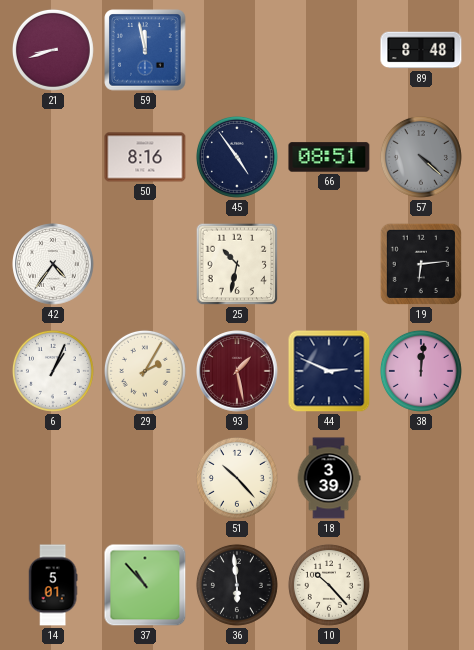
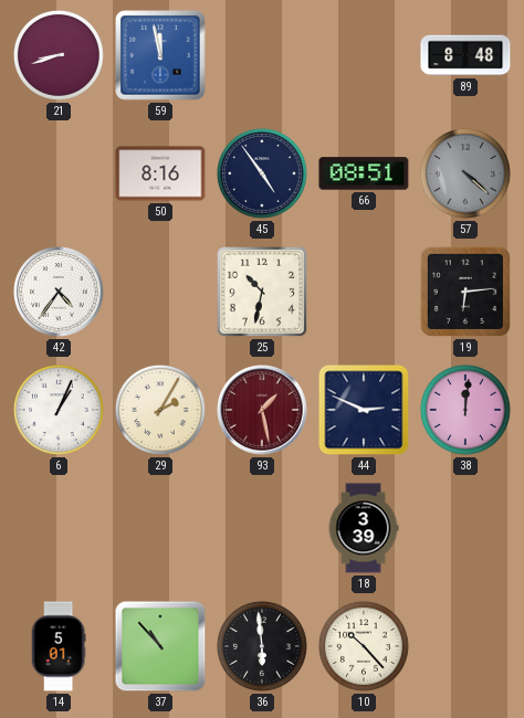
51: 10:23 -> none (237, 478)
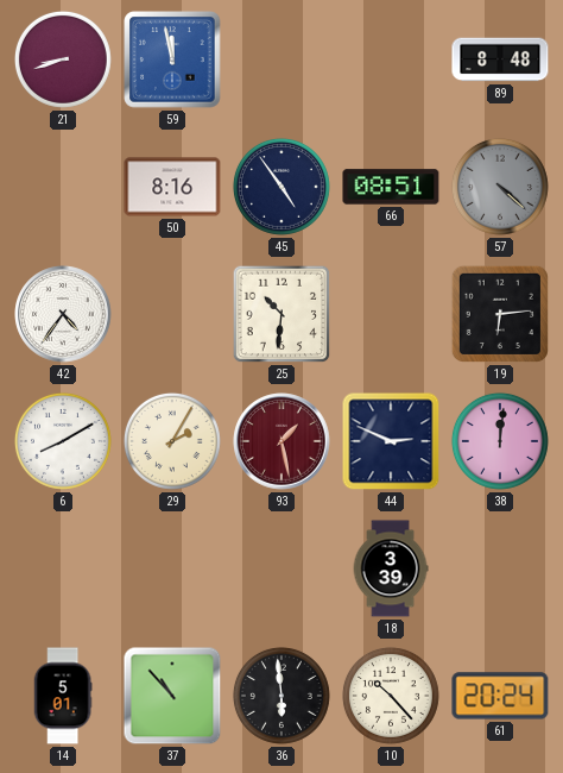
25: 10:32 -> 10:31 (281, 314)
6: 1:04 -> 8:10 (63, 441)
61: none -> 20:24 (500, 696)
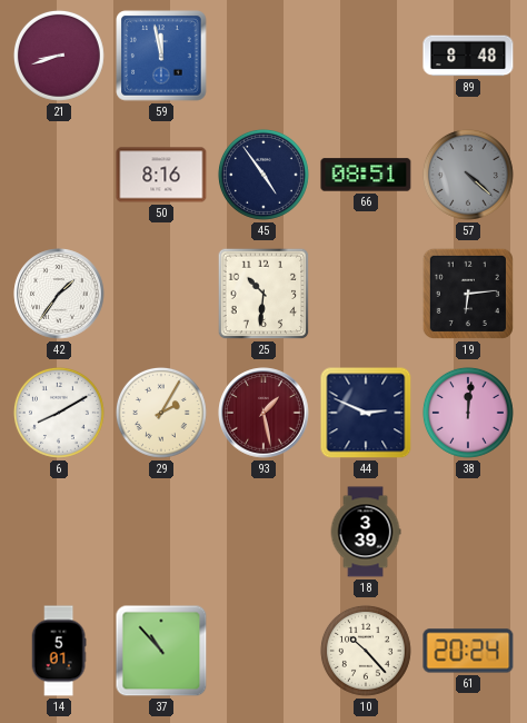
42: 4:36 -> 1:36 (59, 294)
36: 5:59 -> none (281, 696)
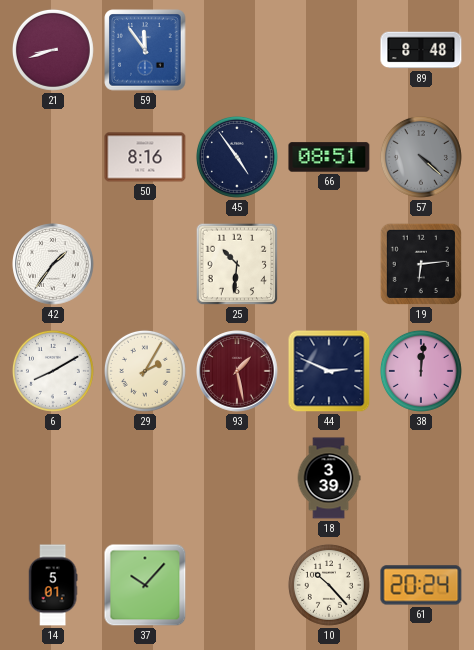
59: 11:58 -> 11:54 (145, 50)
37: 10:53 -> 10:07 (145, 585)
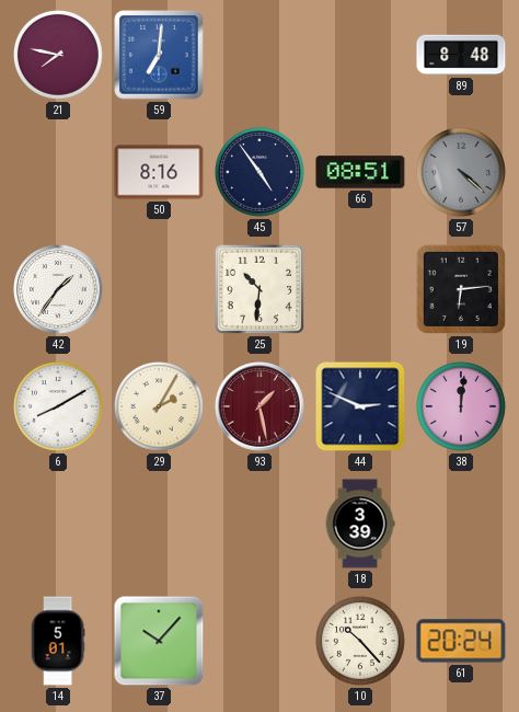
21: 8:42 -> 7:47 (58, 55)
59: 11:54 -> 7:01 (159, 55)
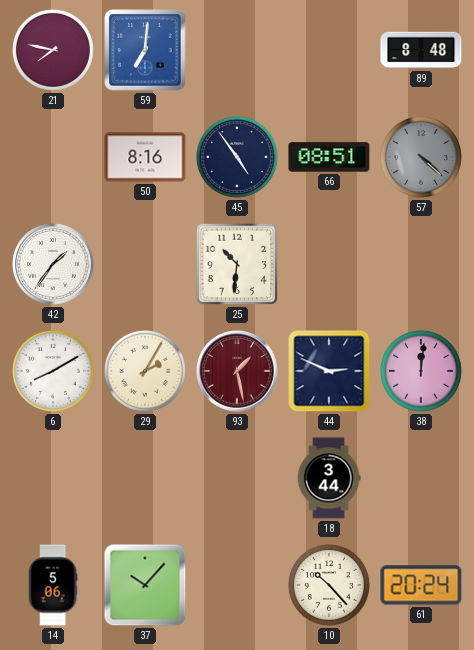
19: 6:14 -> none (461, 289)
18: 3:39 -> 3:44 (329, 478)
14: 5:01 -> 5:06 (53, 585)
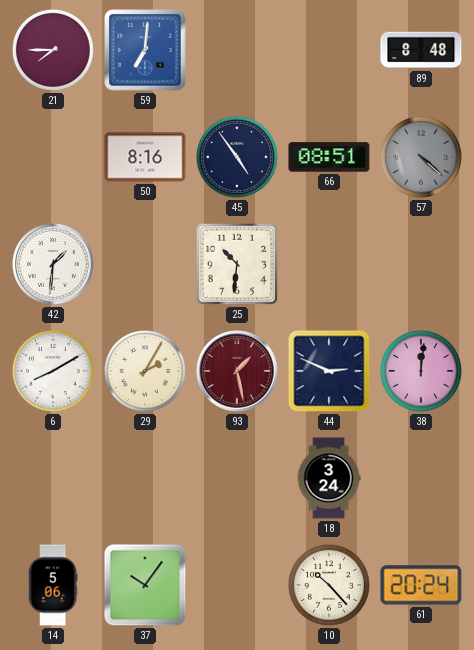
21: 7:47 -> 7:45 (53, 50)
42: 1:36 -> 1:31 (53, 264)
18: 3:44 -> 3:24 (329, 478)
37: 10:07 -> 10:06 (145, 585)
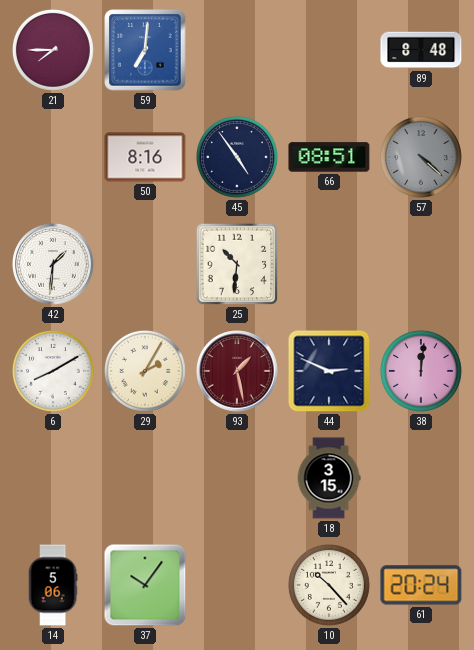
18: 3:24 -> 3:15 (329, 478)
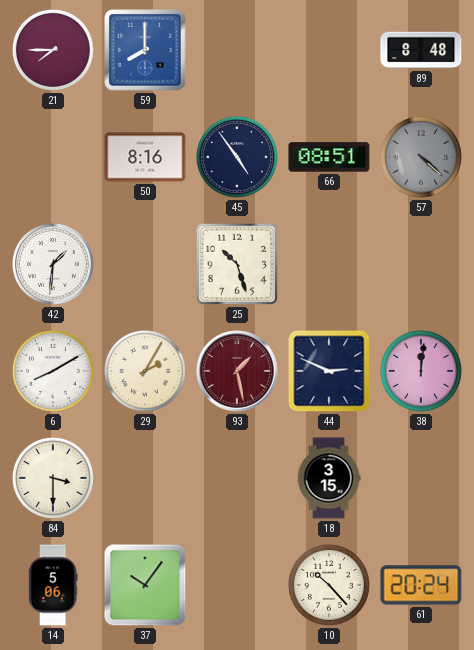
59: 7:01 -> 8:00 (145, 50)
25: 10:31 -> 10:27 (237, 264)
84: none -> 3:30 (53, 478)
